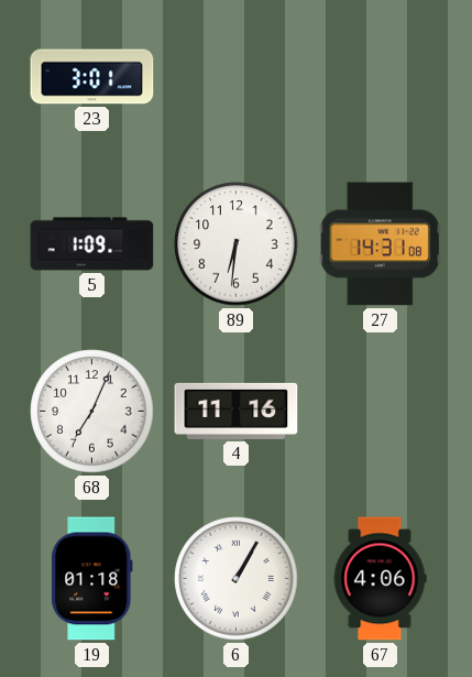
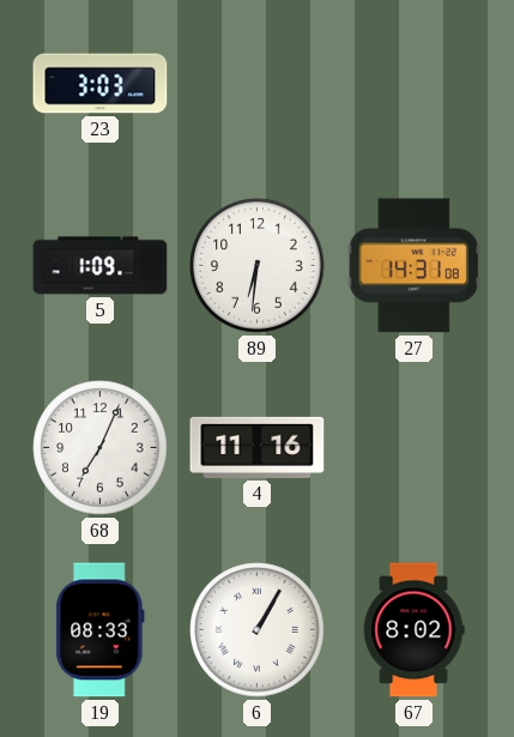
23: 3:01 -> 3:03 (101, 84)
19: 01:18 -> 08:33 (101, 630)
67: 4:06 -> 8:02 (413, 630)
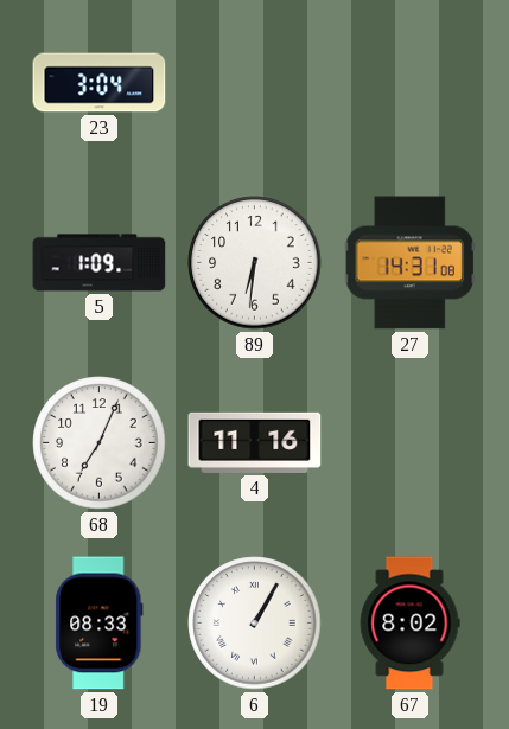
23: 3:03 -> 3:04 (100, 83)
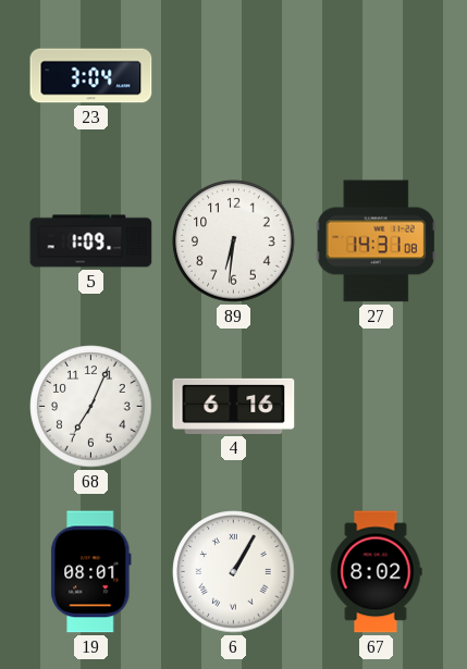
4: 11:16 -> 6:16 (234, 406)
19: 08:33 -> 08:01 (91, 572)
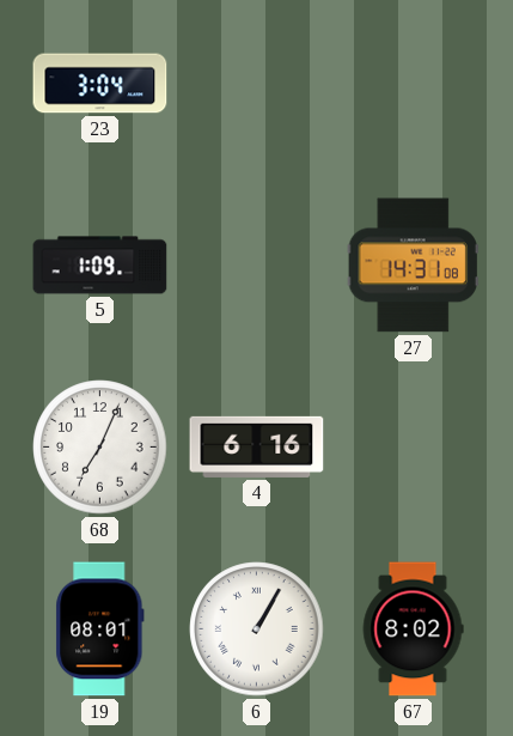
89: 6:31 -> none (234, 241)
